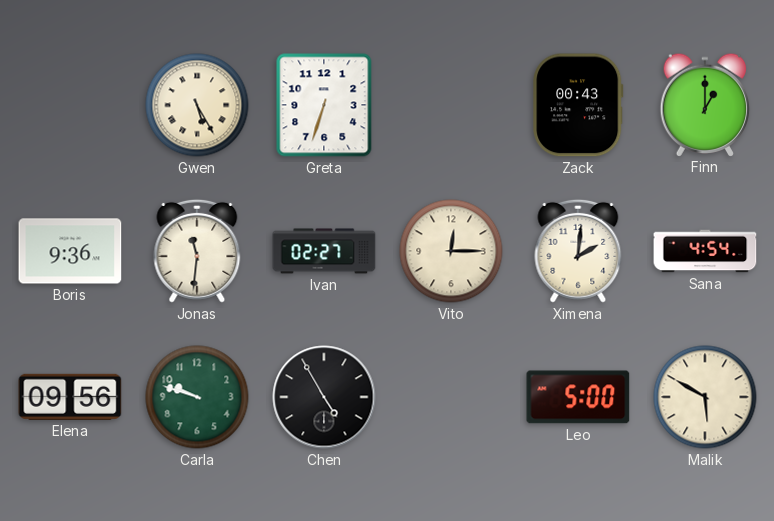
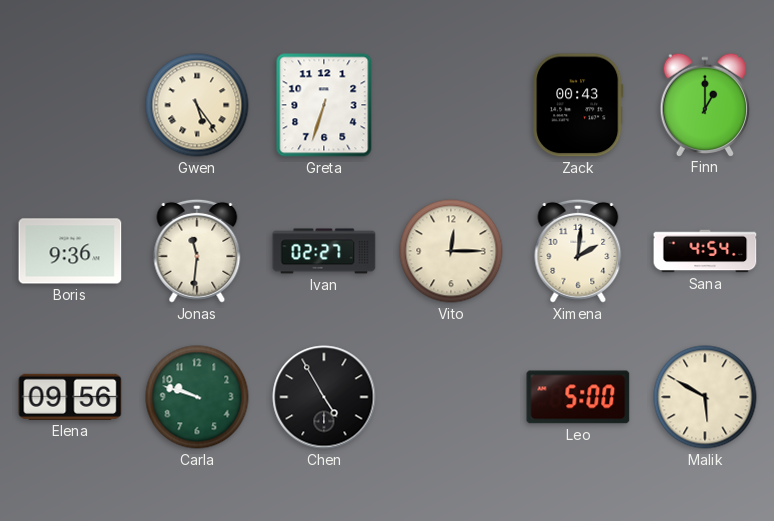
Gwen: 5:25 -> 5:24 (197, 105)
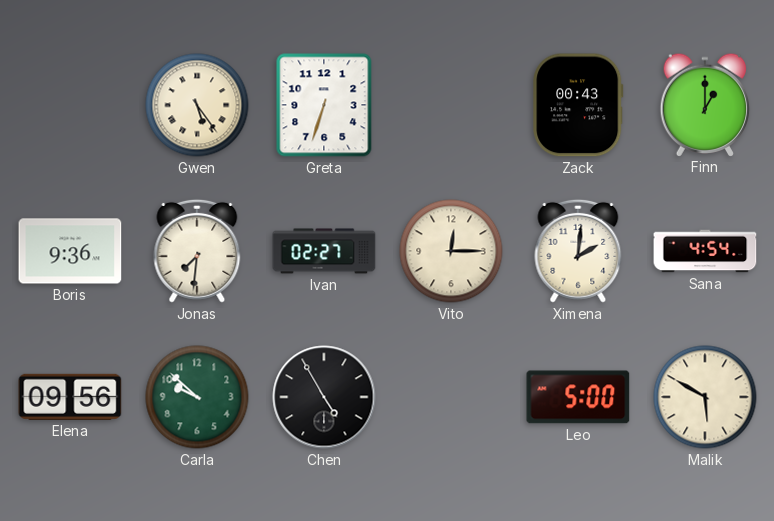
Jonas: 11:31 -> 7:31 (197, 251)
Carla: 9:48 -> 9:52 (197, 397)
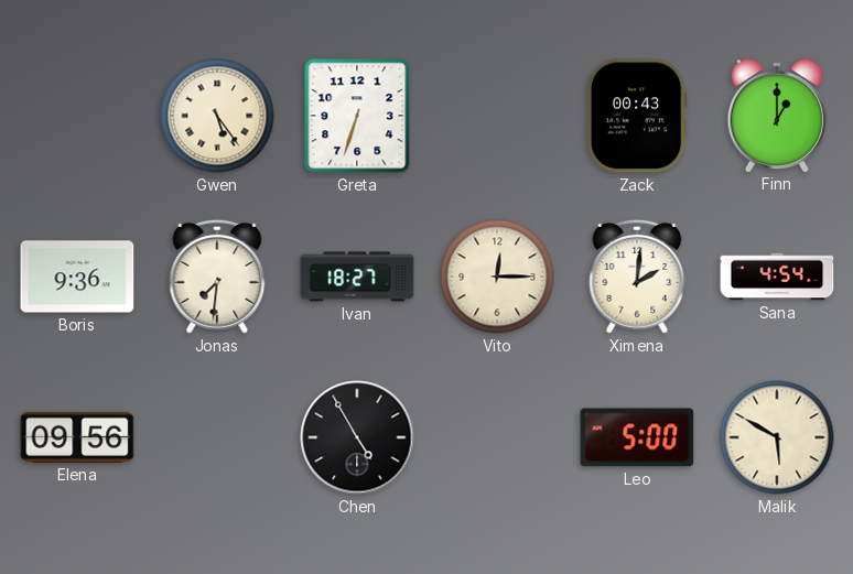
Ivan: 02:27 -> 18:27 (357, 277)
Carla: 9:52 -> none (197, 397)
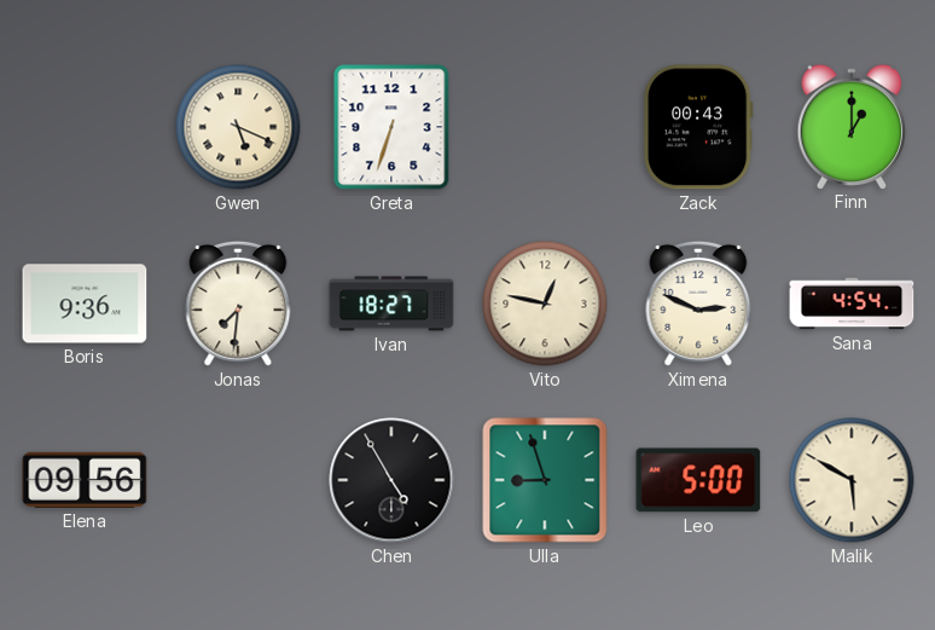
Gwen: 5:24 -> 5:19 (238, 127)
Vito: 12:15 -> 12:47 (545, 304)
Ximena: 2:01 -> 2:49 (698, 304)
Ulla: none -> 8:57 (545, 480)
